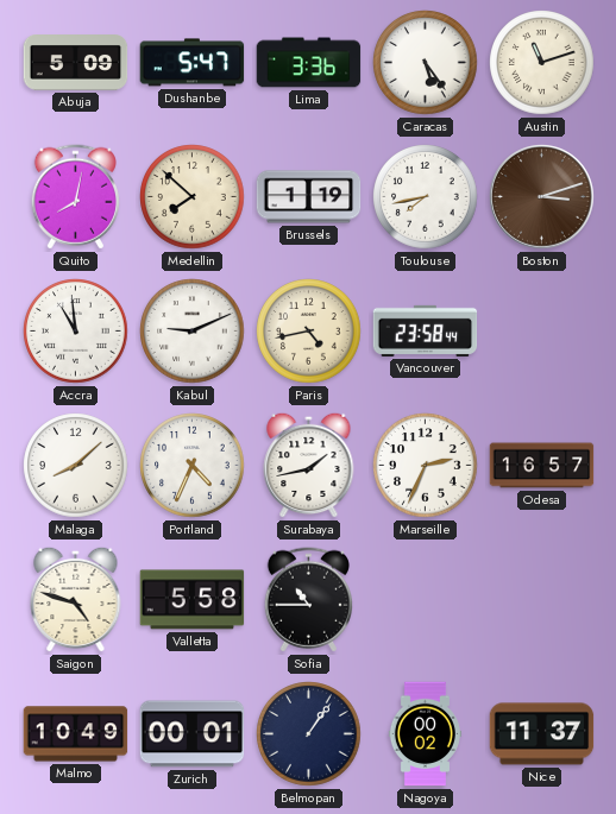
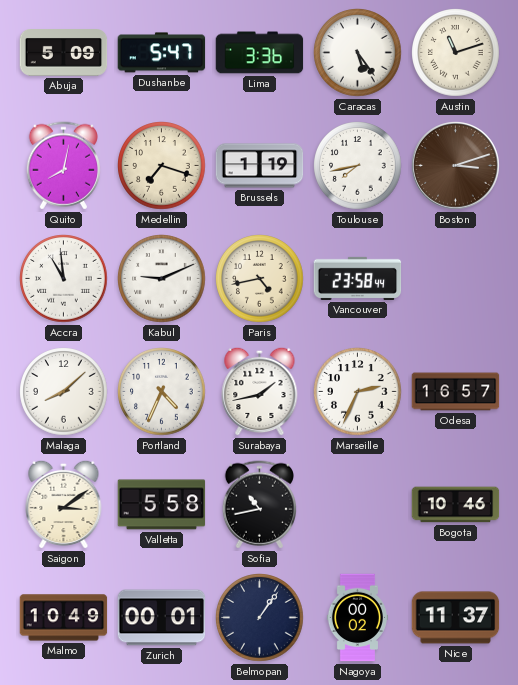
Medellin: 7:52 -> 7:18 (162, 166)
Saigon: 4:48 -> 3:09 (64, 504)
Sofia: 10:45 -> 10:43 (259, 505)
Bogota: none -> 10:46 (456, 505)
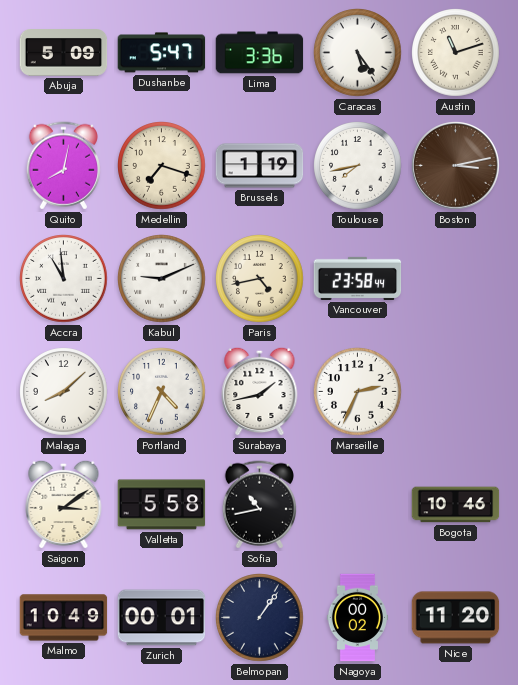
Boston: 3:12 -> 3:13 (456, 166)
Odesa: 16:57 -> none (456, 392)
Nice: 11:37 -> 11:20 (456, 618)
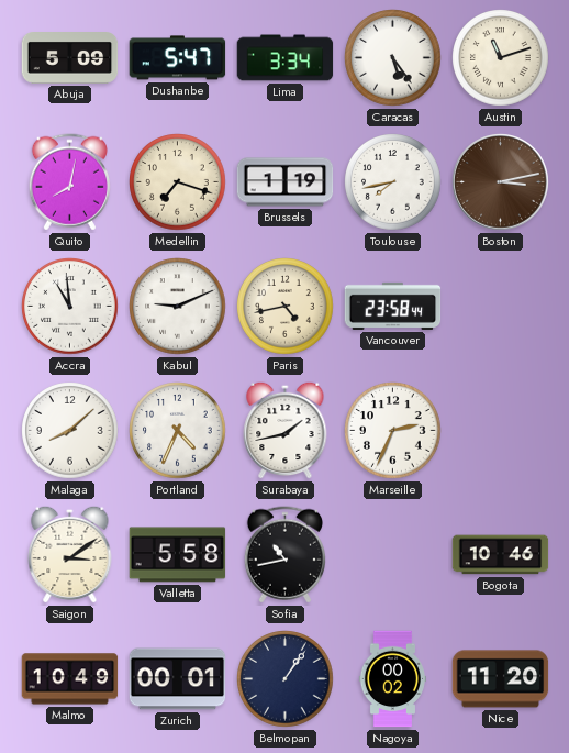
Lima: 3:36 -> 3:34 (286, 58)
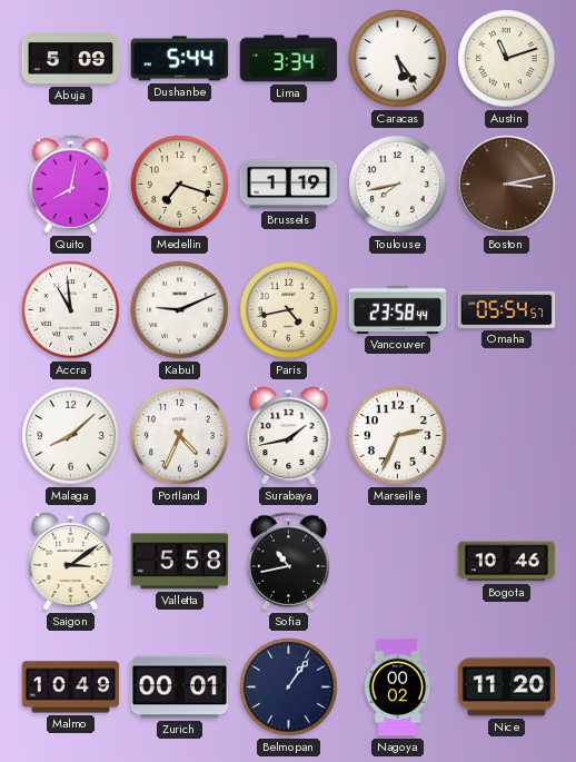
Dushanbe: 5:47 -> 5:44 (180, 59)
Omaha: none -> 05:54 (507, 309)
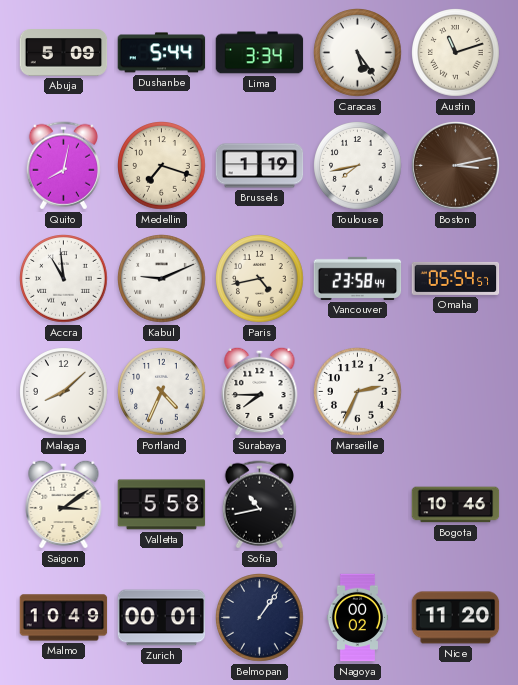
Surabaya: 1:43 -> 7:45 (260, 391)
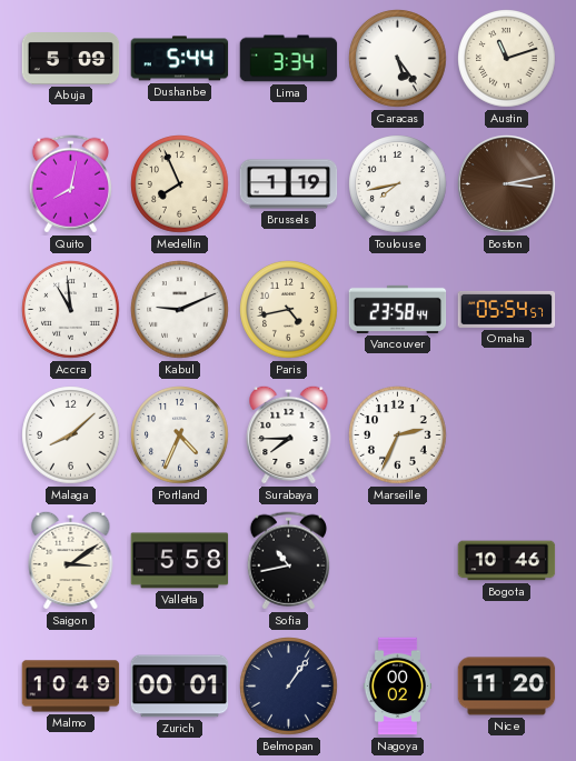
Medellin: 7:18 -> 7:56 (180, 184)
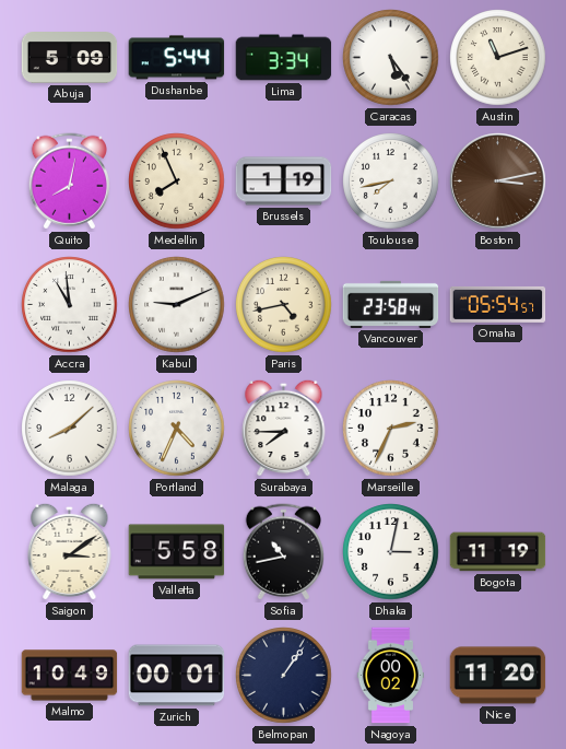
Dhaka: none -> 3:02 (391, 552)
Bogota: 10:46 -> 11:19 (498, 552)
